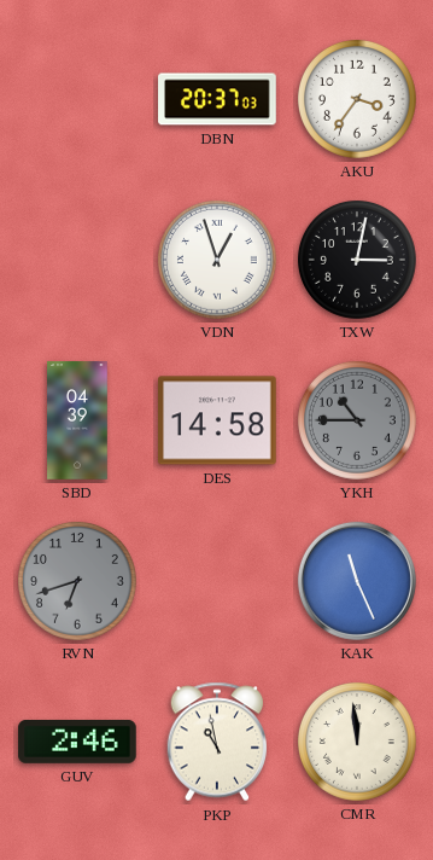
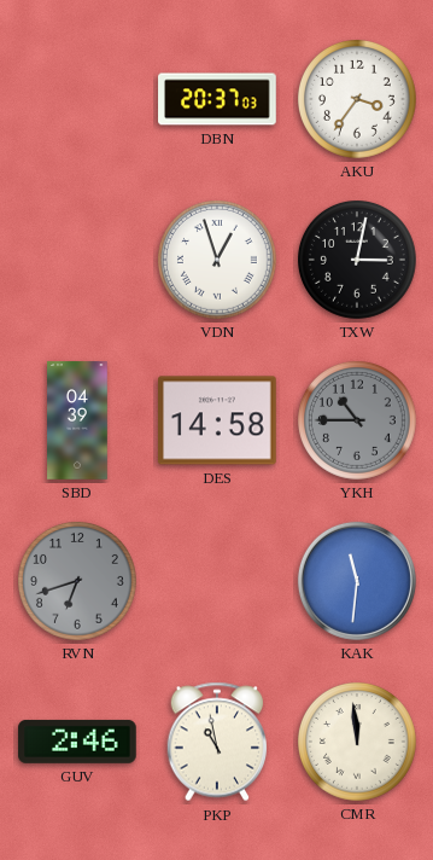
KAK: 11:26 -> 11:31 (357, 581)
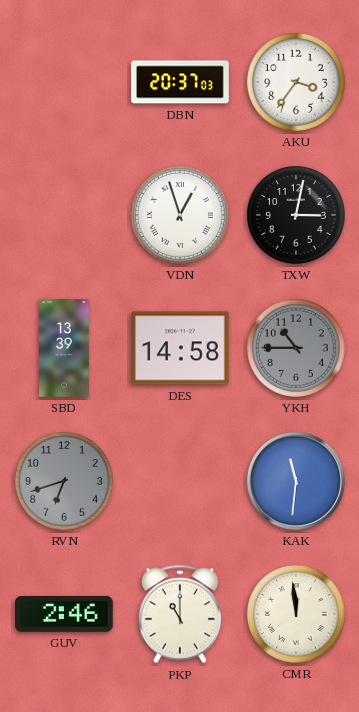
SBD: 04:39 -> 13:39 (64, 348)
PKP: 10:58 -> 11:00 (180, 614)
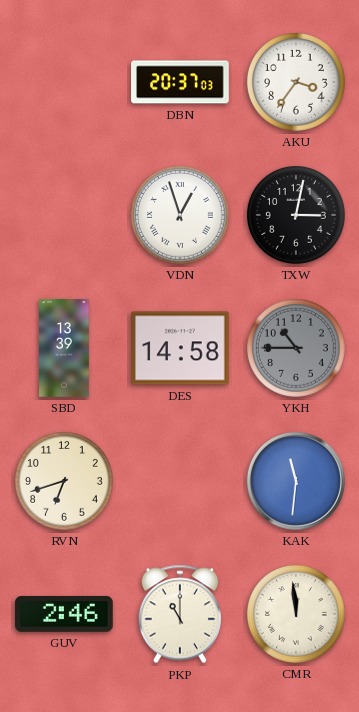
RVN dial: grey -> cream (65, 482)
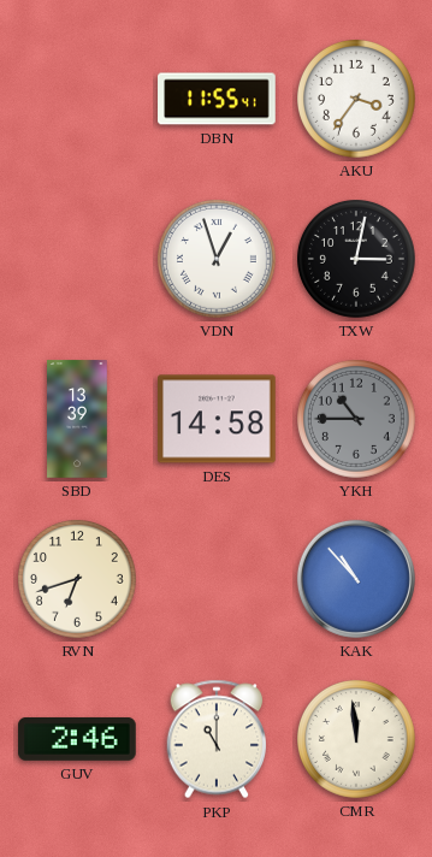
DBN: 20:37 -> 11:55 (217, 99)
KAK: 11:31 -> 10:53 (356, 579)
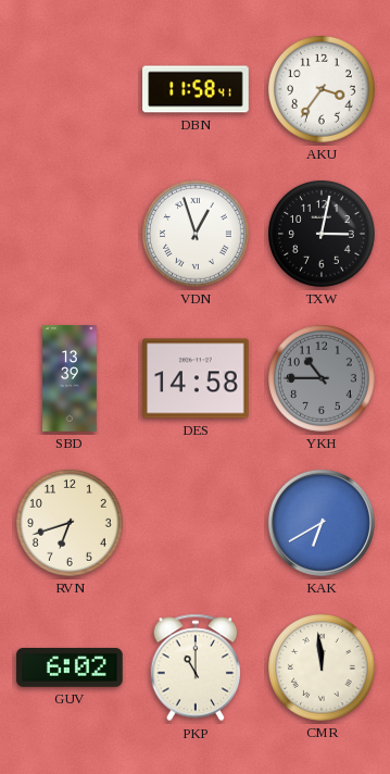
DBN: 11:55 -> 11:58 (196, 89)
KAK: 10:53 -> 6:40 (322, 523)
GUV: 2:46 -> 6:02 (70, 667)
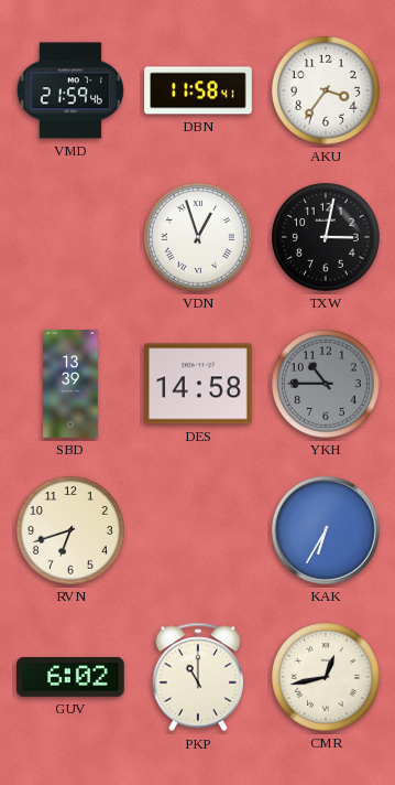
VMD: none -> 21:59 (70, 90)
KAK: 6:40 -> 6:35 (326, 530)
CMR: 11:59 -> 12:43 (327, 678)
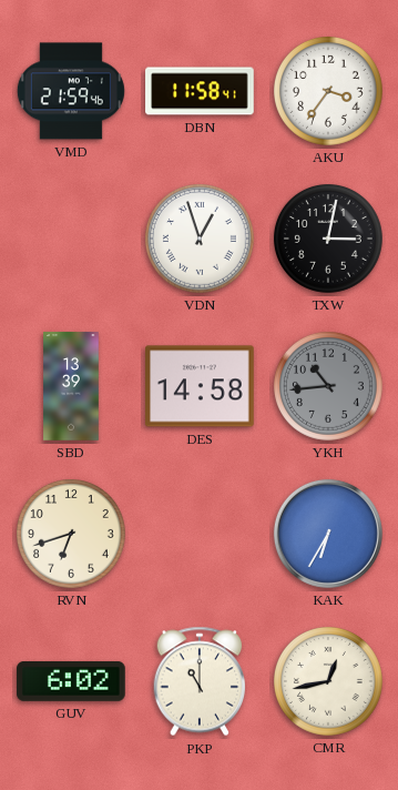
YKH: 10:45 -> 10:44 (329, 387)
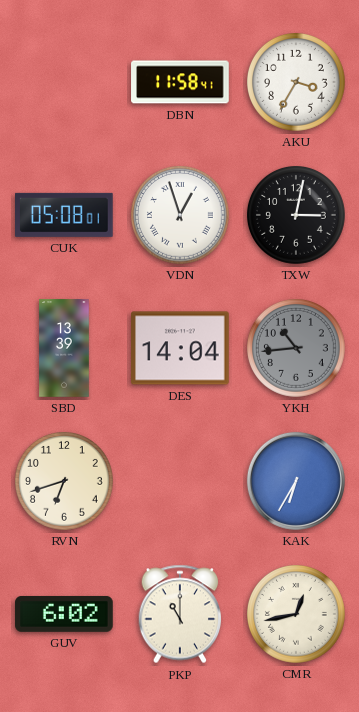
VMD: 21:59 -> none (71, 91)
AKU: 3:36 -> 3:35 (297, 83)
CUK: none -> 05:08 (65, 215)
DES: 14:58 -> 14:04 (181, 348)
